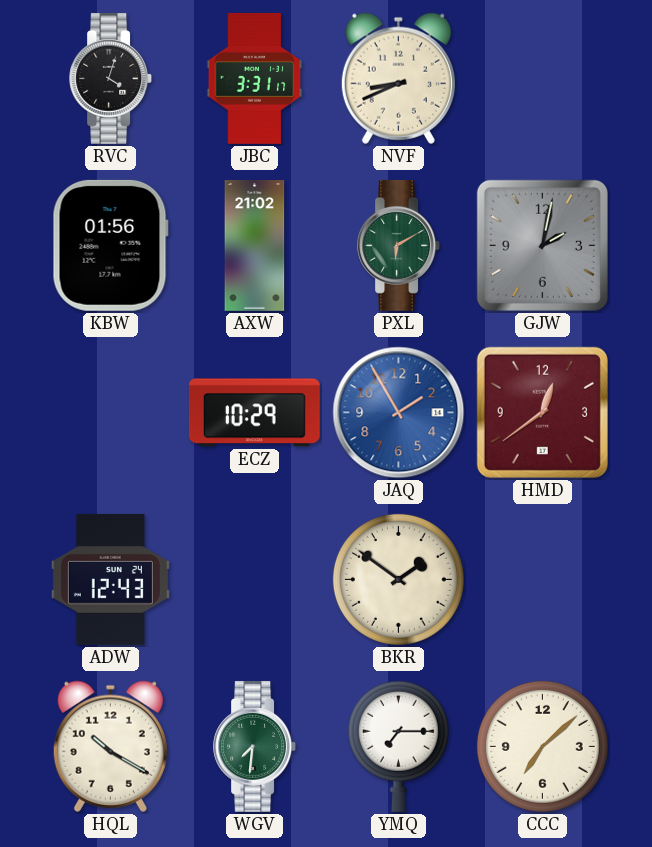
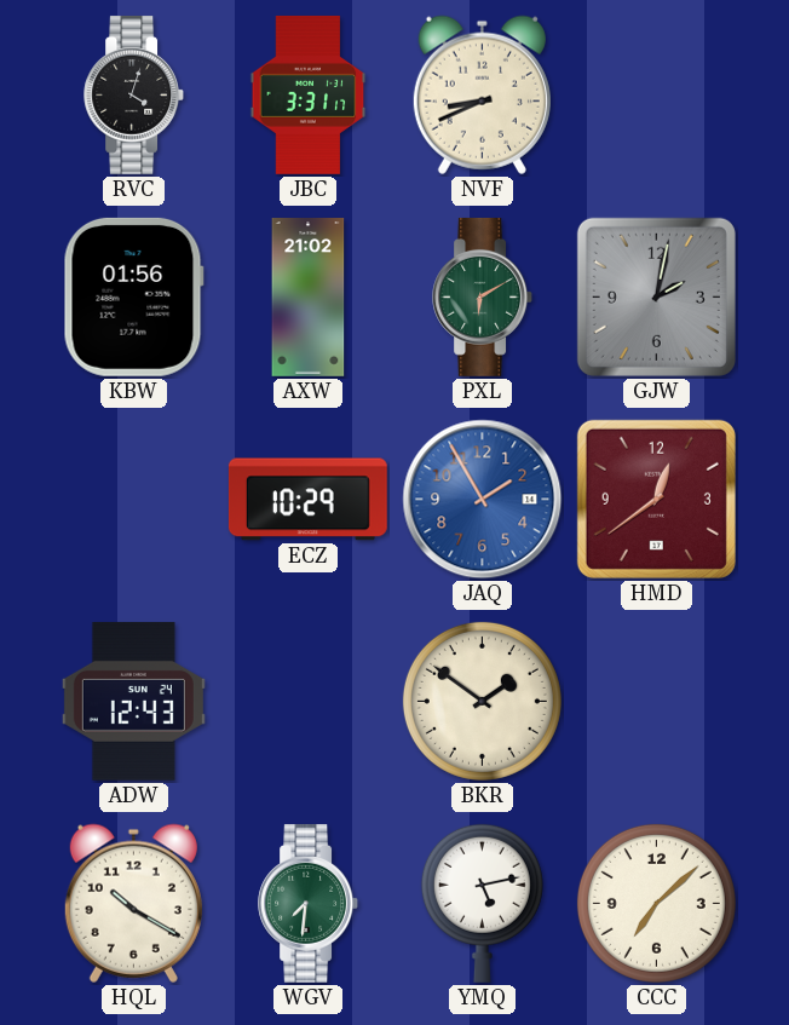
YMQ: 7:15 -> 5:13 (482, 903)
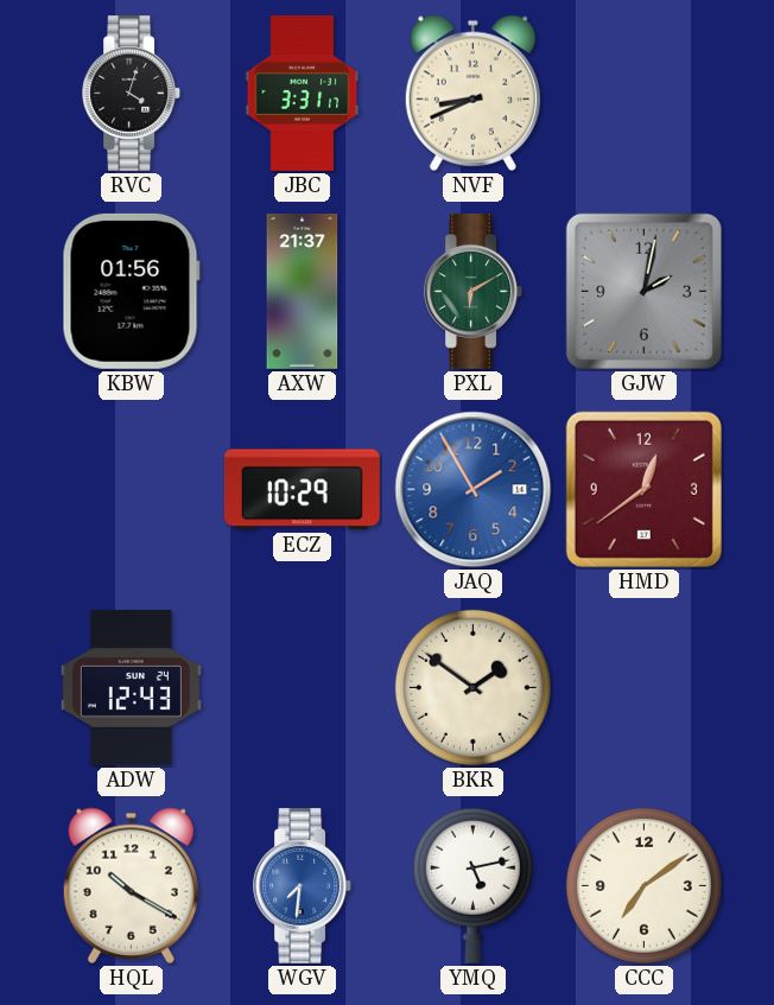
AXW: 21:02 -> 21:37 (303, 292)
WGV dial: green -> blue (303, 885)
CCC: 7:08 -> 7:09 (643, 885)
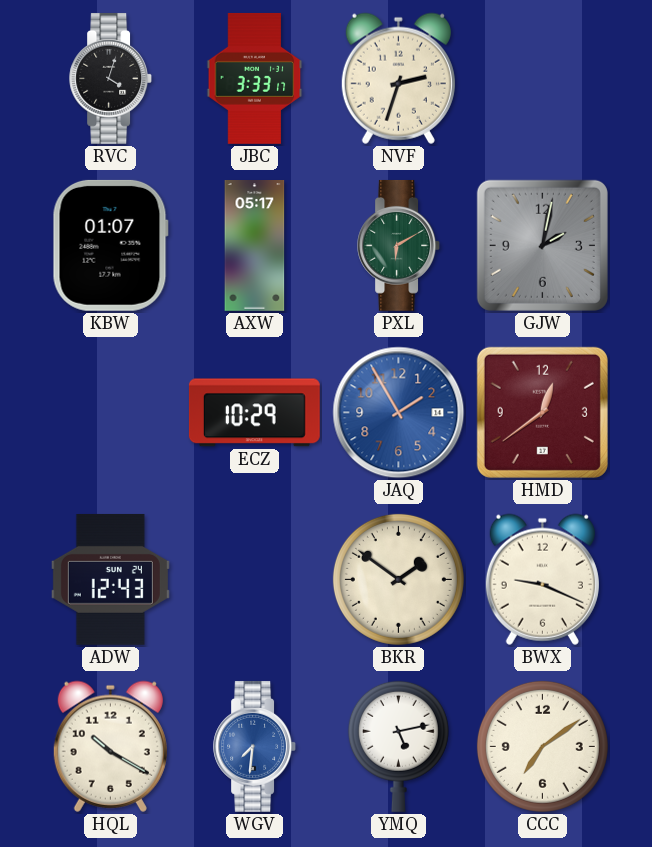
JBC: 3:31 -> 3:33 (255, 78)
NVF: 8:41 -> 2:33 (398, 78)
KBW: 01:56 -> 01:07 (110, 245)
AXW: 21:37 -> 05:17 (255, 246)
BWX: none -> 9:19 (542, 579)
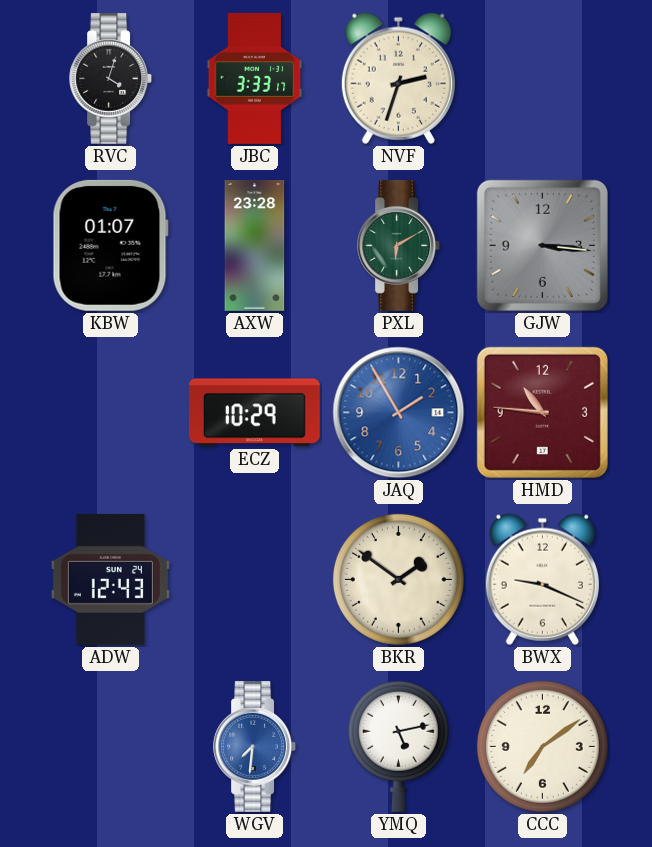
AXW: 05:17 -> 23:28 (255, 246)
GJW: 2:02 -> 3:16 (542, 245)
HMD: 12:39 -> 10:46 (542, 412)
HQL: 10:20 -> none (110, 746)
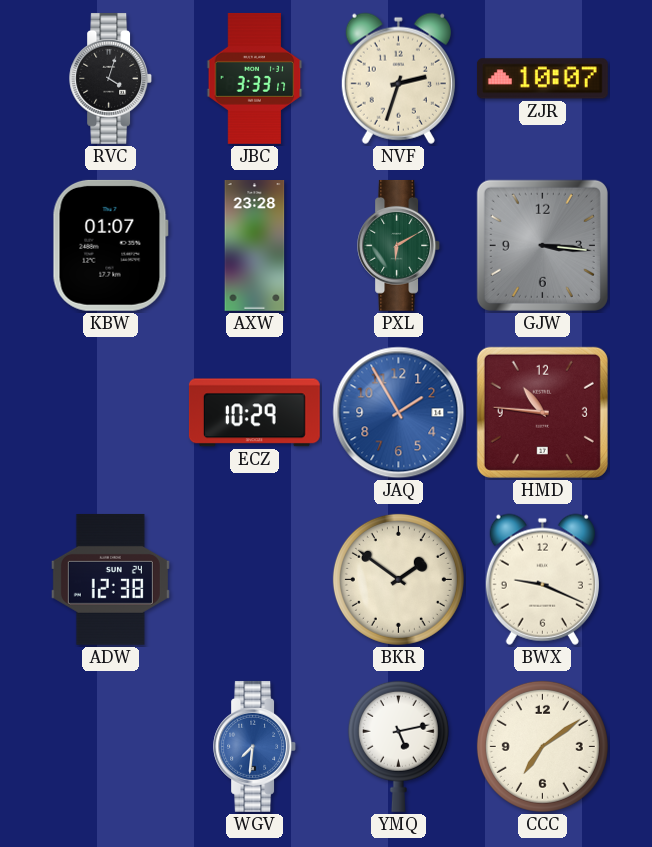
ZJR: none -> 10:07 (542, 79)
ADW: 12:43 -> 12:38 (110, 579)
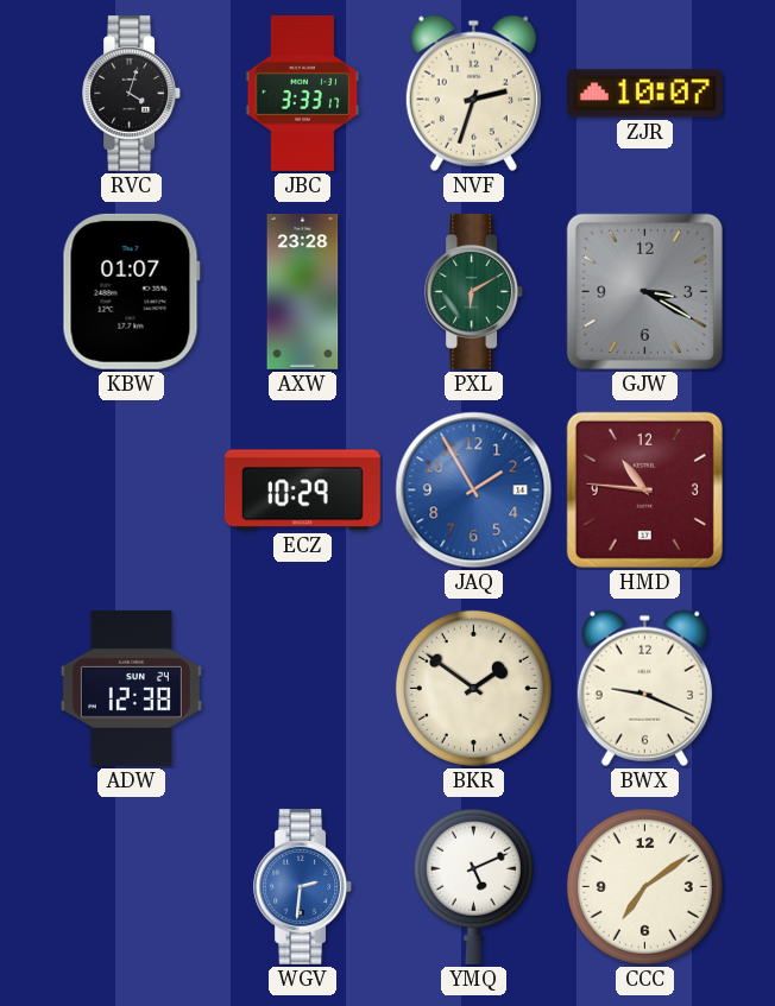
GJW: 3:16 -> 3:20 (644, 291)
WGV: 7:31 -> 2:31 (303, 886)
YMQ: 5:13 -> 5:11 (473, 886)
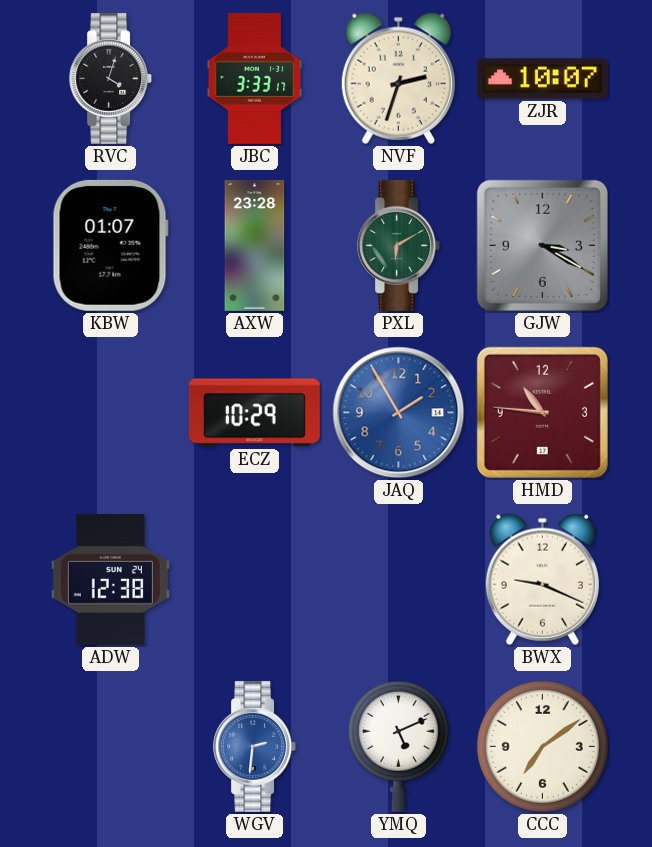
BKR: 1:51 -> none (473, 688)
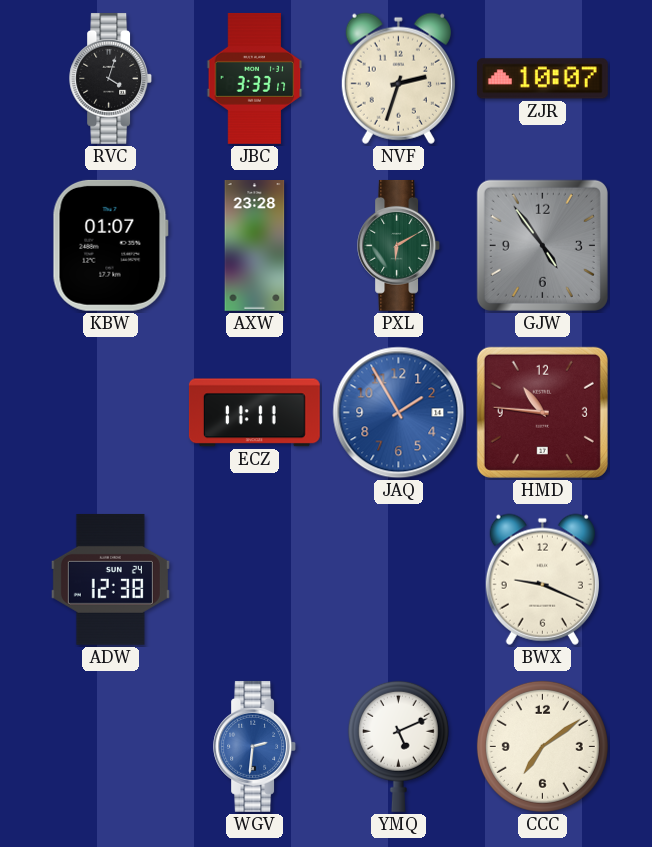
GJW: 3:20 -> 4:54 (542, 245)
ECZ: 10:29 -> 11:11 (254, 413)
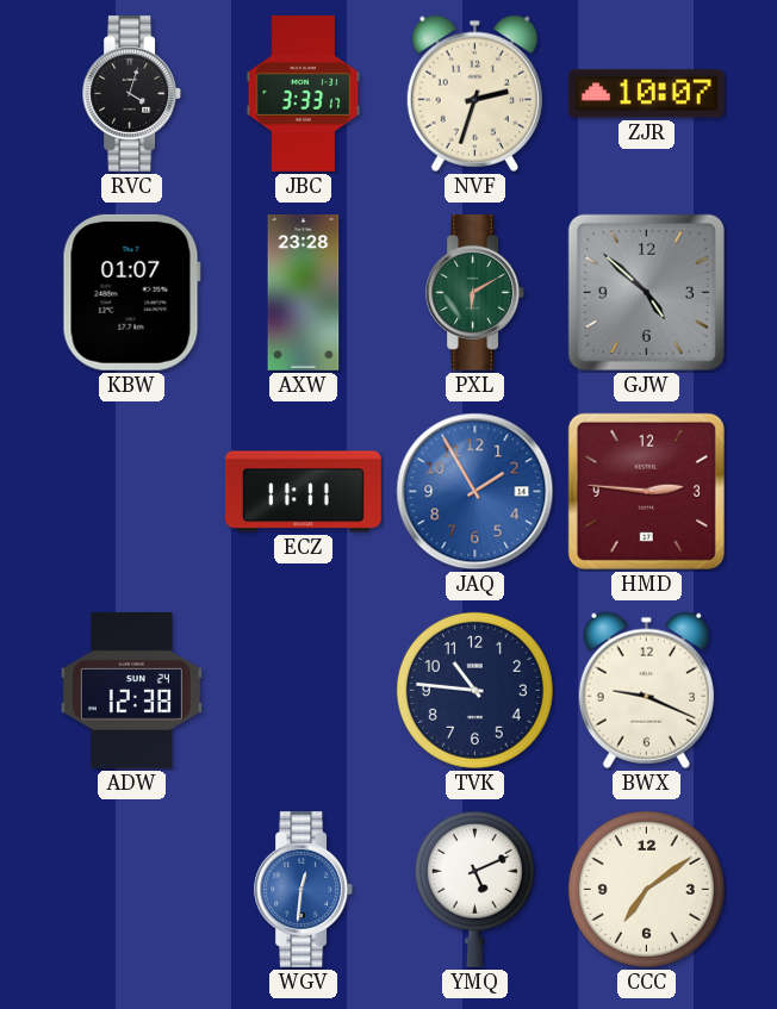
GJW: 4:54 -> 4:52 (646, 292)
HMD: 10:46 -> 2:46 (646, 491)
TVK: none -> 10:46 (474, 690)
WGV: 2:31 -> 12:31 (304, 889)
